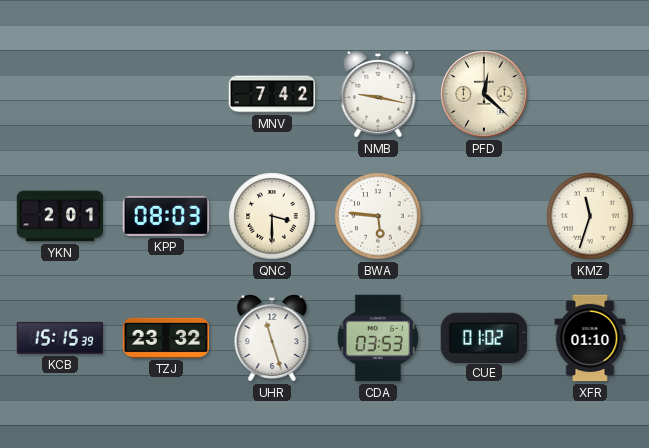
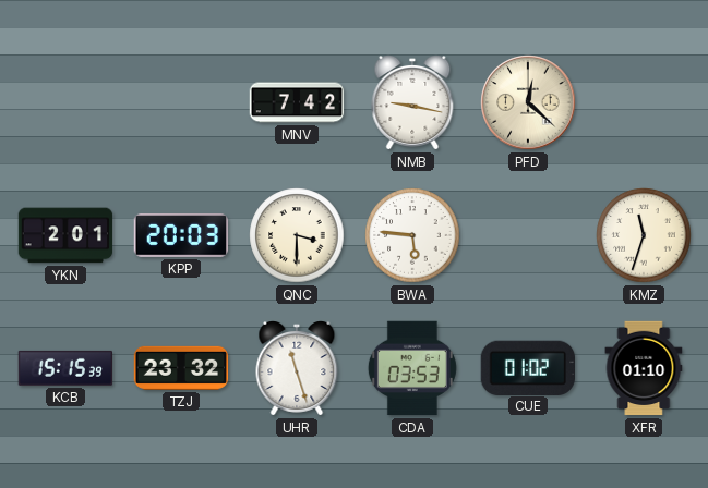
KPP: 08:03 -> 20:03 (181, 236)
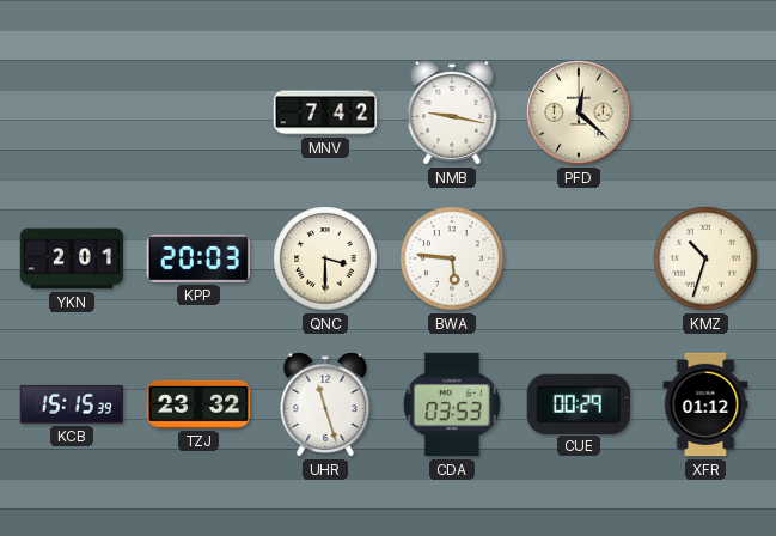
KMZ: 11:33 -> 10:33 (705, 258)
CUE: 01:02 -> 00:29 (578, 403)
XFR: 01:10 -> 01:12 (705, 404)
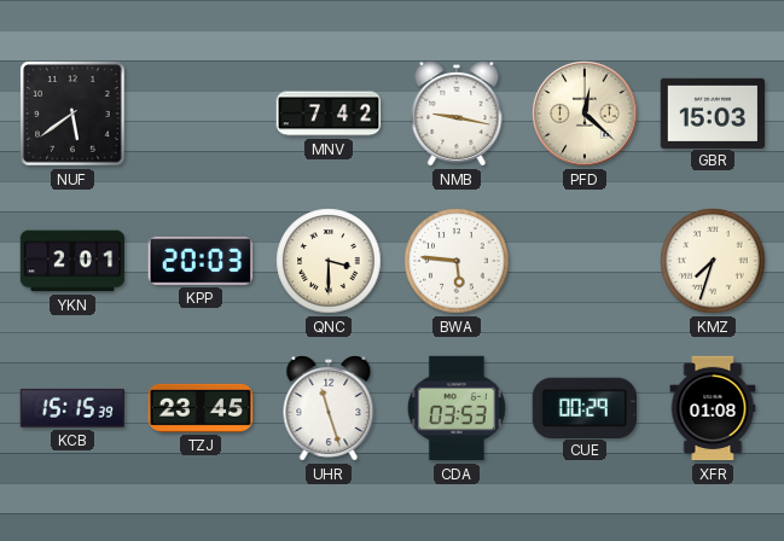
NUF: none -> 5:39 (72, 114)
GBR: none -> 15:03 (713, 112)
KMZ: 10:33 -> 7:33 (713, 261)
TZJ: 23:32 -> 23:45 (201, 408)
XFR: 01:12 -> 01:08 (713, 408)
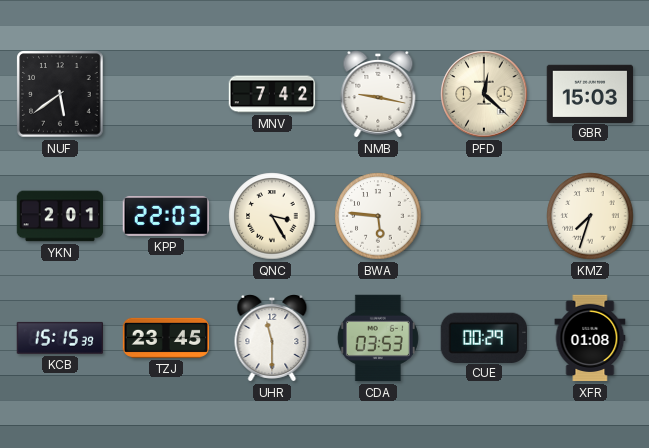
KPP: 20:03 -> 22:03 (166, 217)
QNC: 3:30 -> 3:25 (272, 216)
UHR: 11:27 -> 11:30 (272, 339)
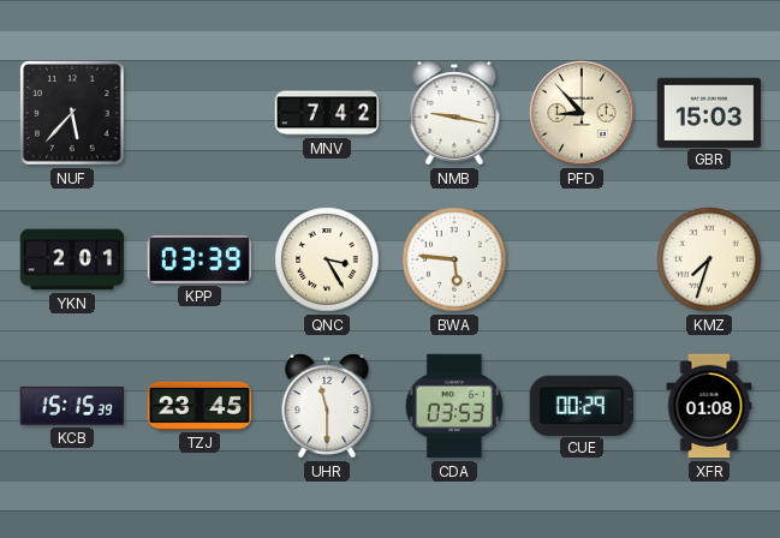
NUF: 5:39 -> 5:37 (72, 113)
PFD: 12:22 -> 8:53 (582, 113)
KPP: 22:03 -> 03:39 (200, 261)
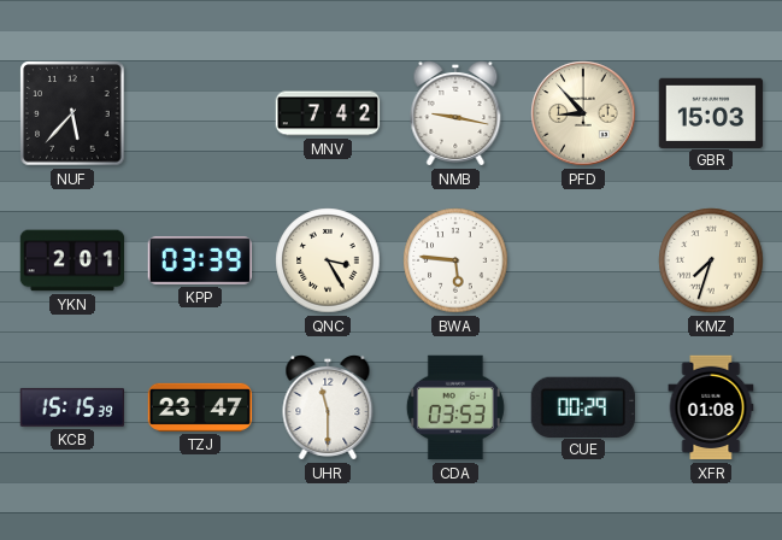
TZJ: 23:45 -> 23:47 (200, 407)
